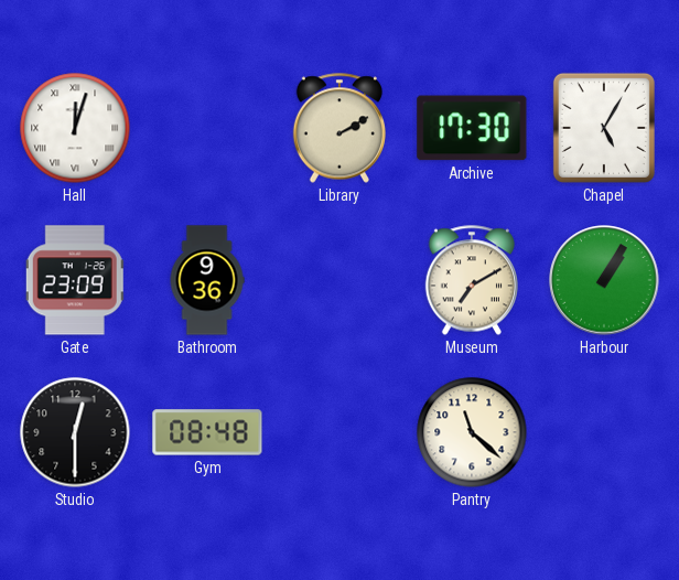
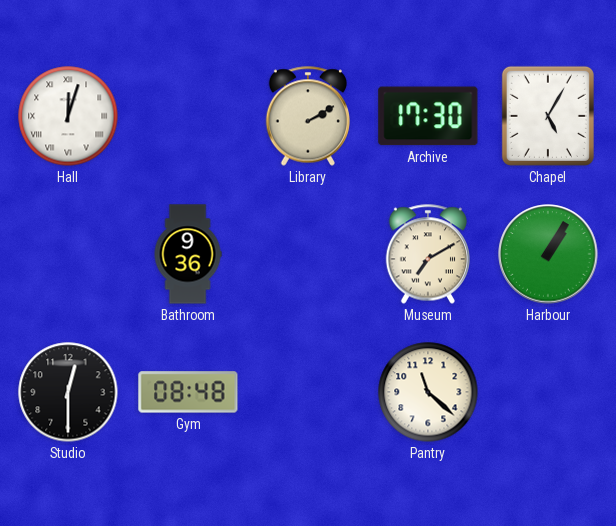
Gate: 23:09 -> none (75, 280)
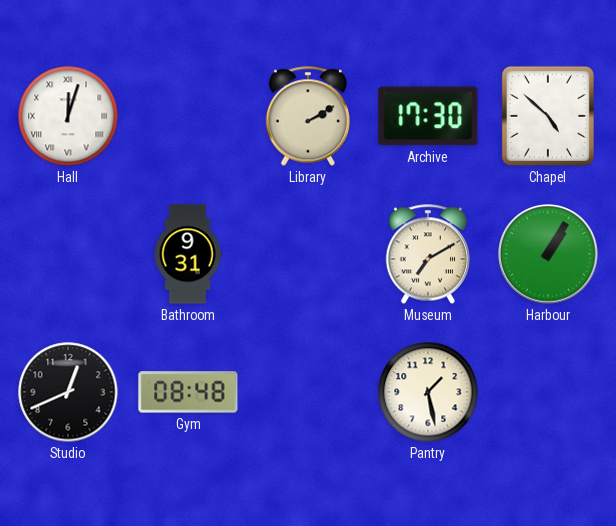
Chapel: 5:05 -> 4:52 (548, 116)
Bathroom: 9:36 -> 9:31 (188, 254)
Studio: 12:30 -> 12:41 (68, 392)
Pantry: 11:22 -> 1:28 (428, 392)
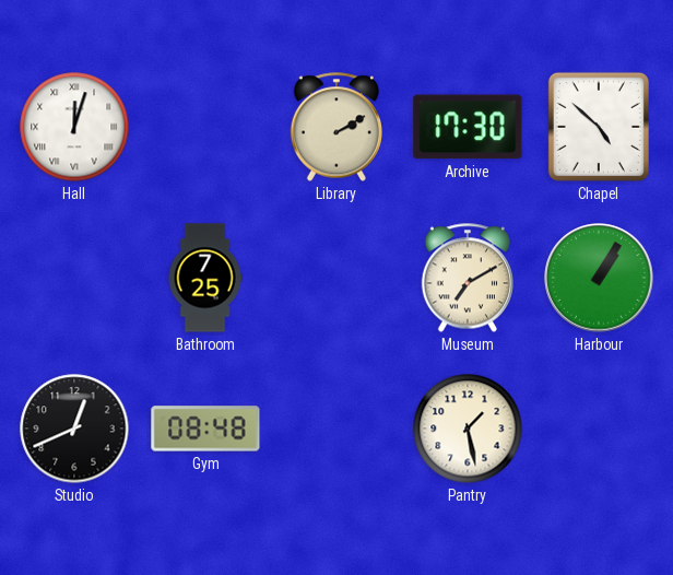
Bathroom: 9:31 -> 7:25 (205, 278)
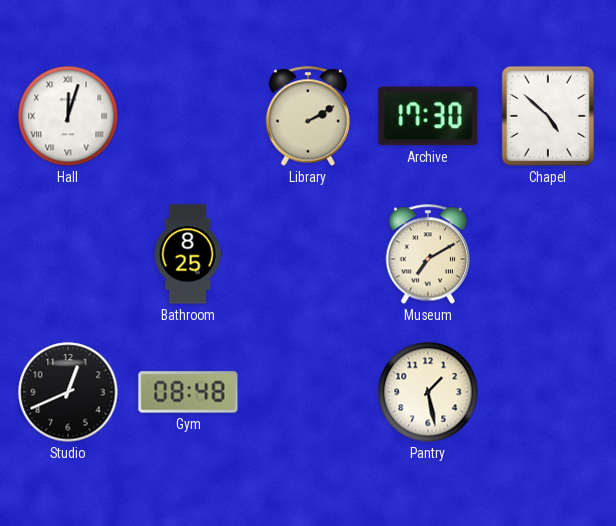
Bathroom: 7:25 -> 8:25 (188, 254)
Harbour: 1:05 -> none (599, 278)
